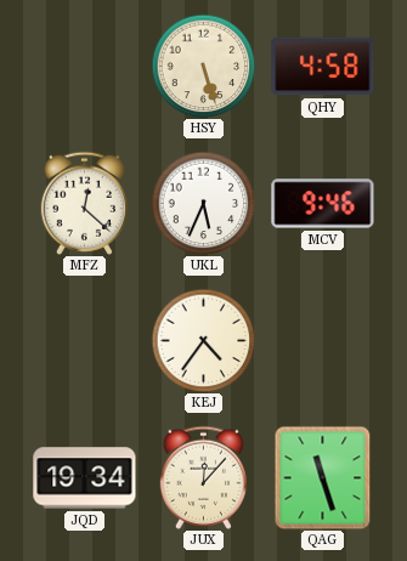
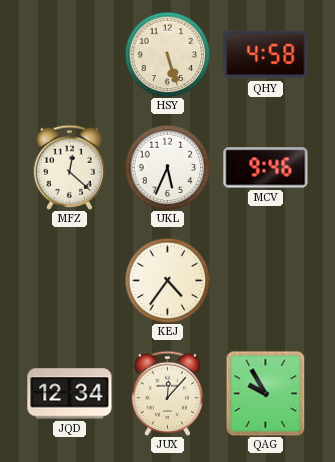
JQD: 19:34 -> 12:34 (70, 394)
QAG: 11:27 -> 9:55 (266, 393)
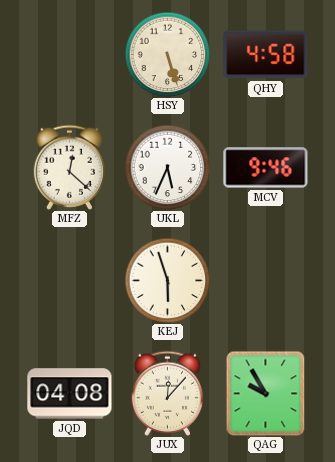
KEJ: 4:36 -> 5:57 (167, 280)
JQD: 12:34 -> 04:08 (70, 394)
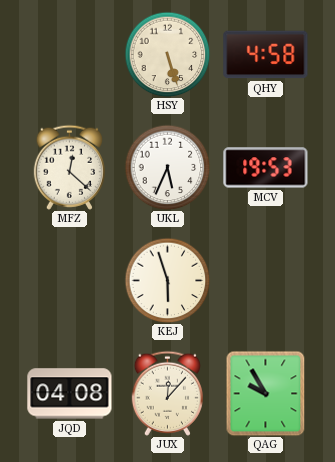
MCV: 9:46 -> 19:53 (266, 168)
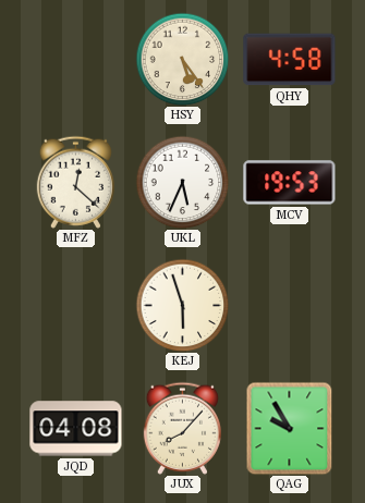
HSY: 5:27 -> 5:24 (182, 59)
JUX: 12:07 -> 8:07 (182, 428)
